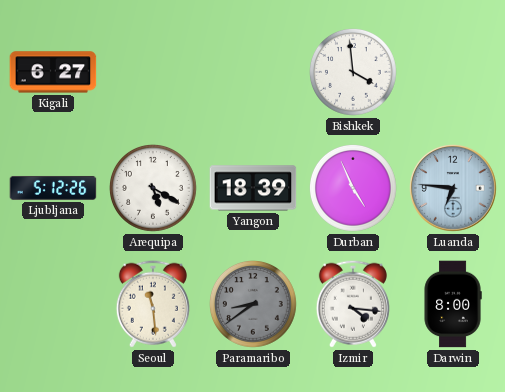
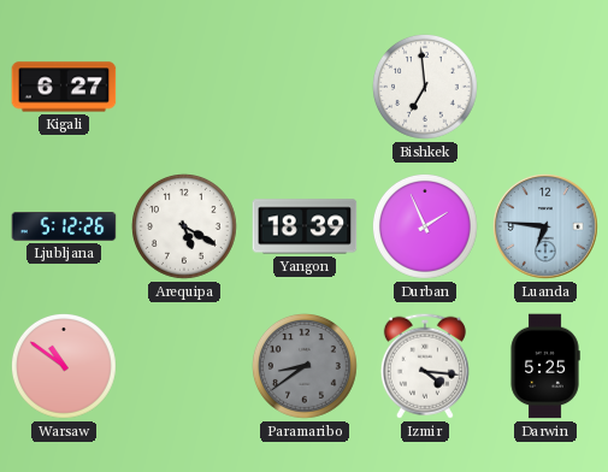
Bishkek: 3:59 -> 6:59 (426, 88)
Durban: 4:56 -> 1:56 (426, 228)
Warsaw: none -> 10:51 (65, 367)
Seoul: 11:29 -> none (153, 304)
Darwin: 8:00 -> 5:25 (545, 366)
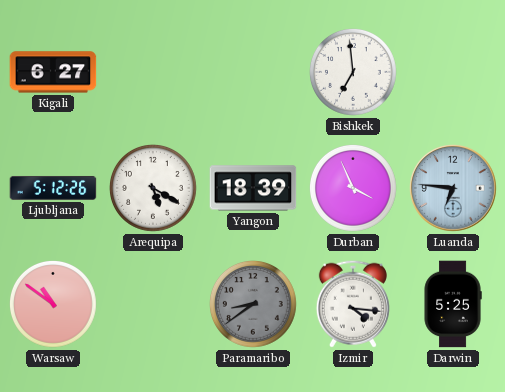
Durban: 1:56 -> 3:56 (354, 189)
